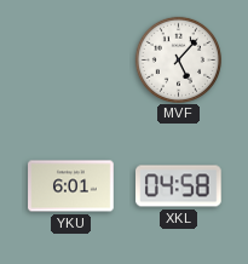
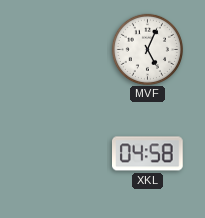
MVF: 5:07 -> 5:04 (147, 49)
YKU: 6:01 -> none (71, 186)
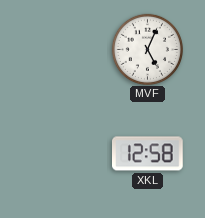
XKL: 04:58 -> 12:58 (148, 154)
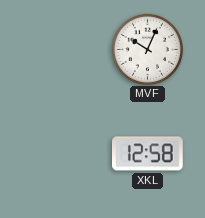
MVF: 5:04 -> 10:04 (147, 49)
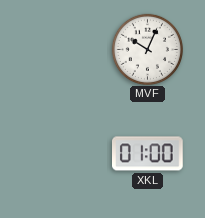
XKL: 12:58 -> 01:00 (148, 154)
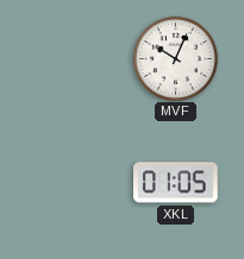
XKL: 01:00 -> 01:05 (176, 183)
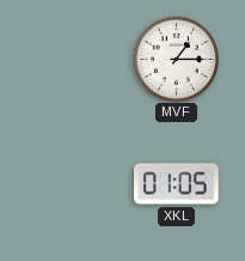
MVF: 10:04 -> 1:15 (176, 59)
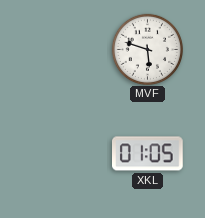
MVF: 1:15 -> 5:48 (147, 49)
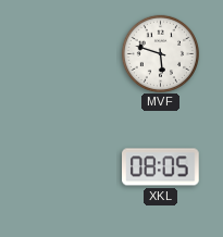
XKL: 01:05 -> 08:05 (161, 167)
